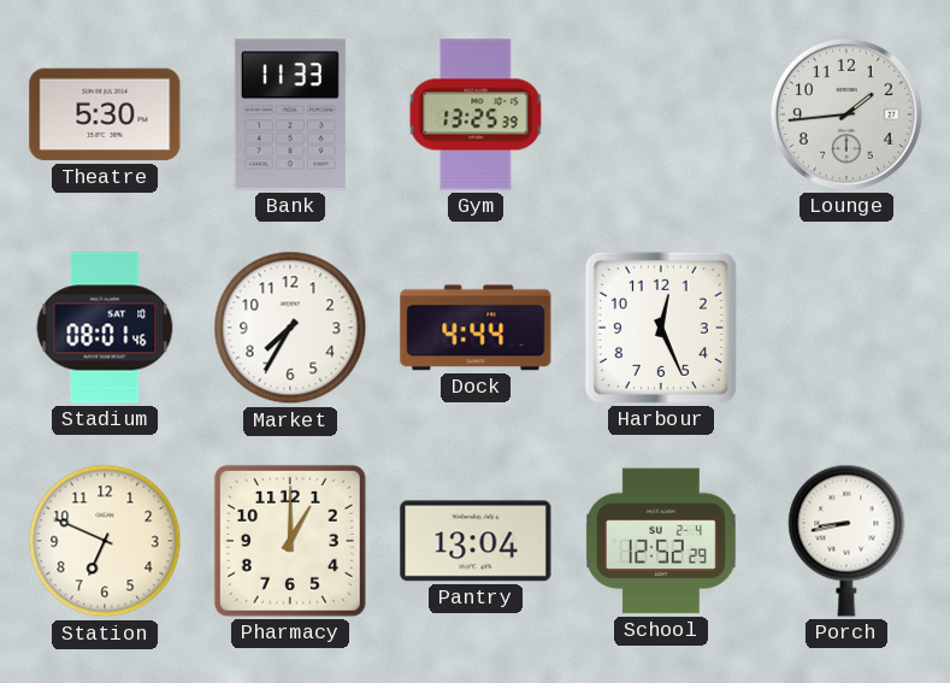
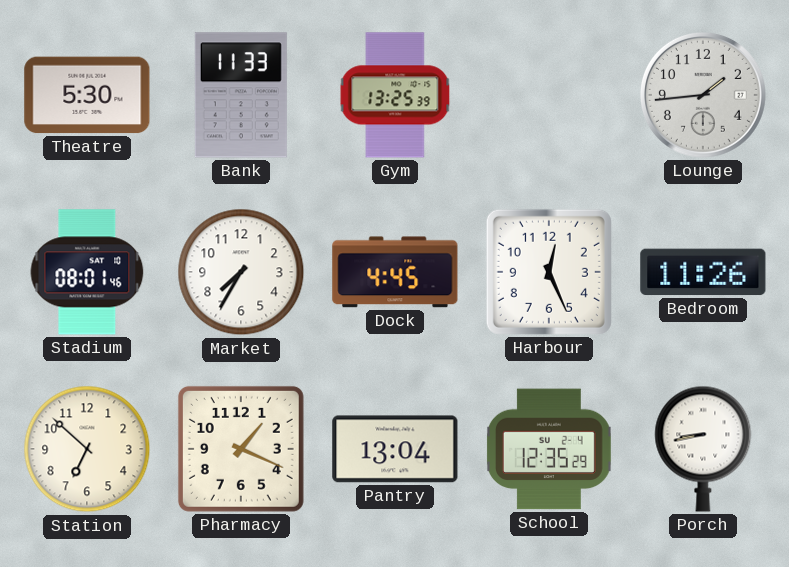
Dock: 4:44 -> 4:45 (395, 272)
Bedroom: none -> 11:26 (703, 272)
Station: 6:49 -> 6:52 (87, 449)
Pharmacy: 1:00 -> 1:19 (241, 449)
School: 12:52 -> 12:35 (549, 449)
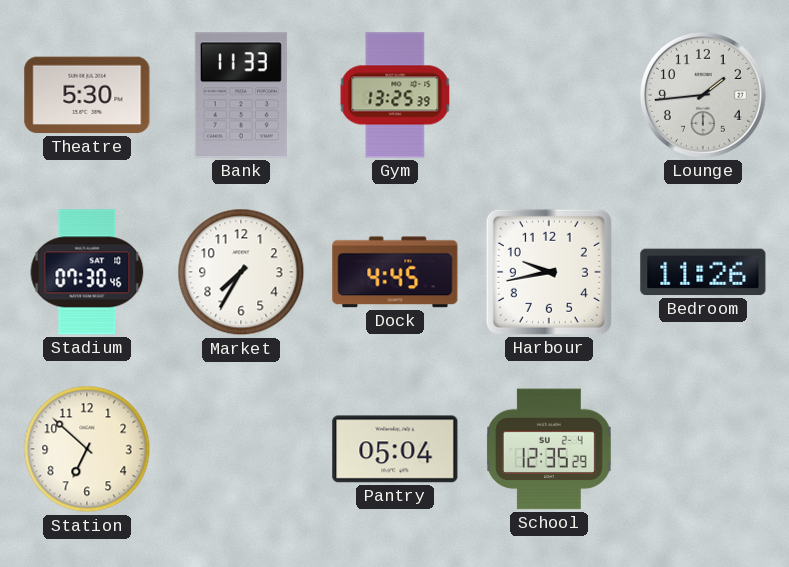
Stadium: 08:01 -> 07:30 (87, 272)
Harbour: 12:26 -> 9:43 (549, 272)
Pharmacy: 1:19 -> none (241, 449)
Pantry: 13:04 -> 05:04 (395, 449)
Porch: 8:43 -> none (703, 449)
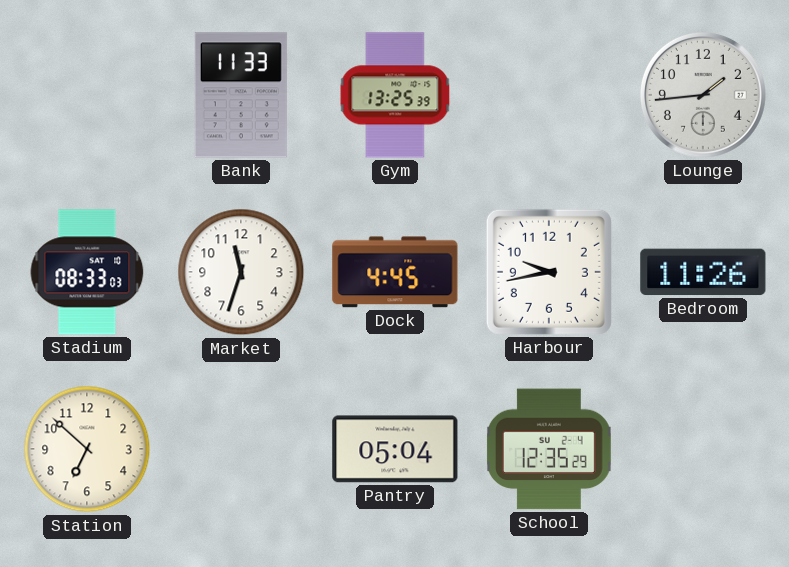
Theatre: 5:30 -> none (87, 95)
Stadium: 07:30 -> 08:33 (87, 272)
Market: 7:35 -> 11:33 (241, 272)
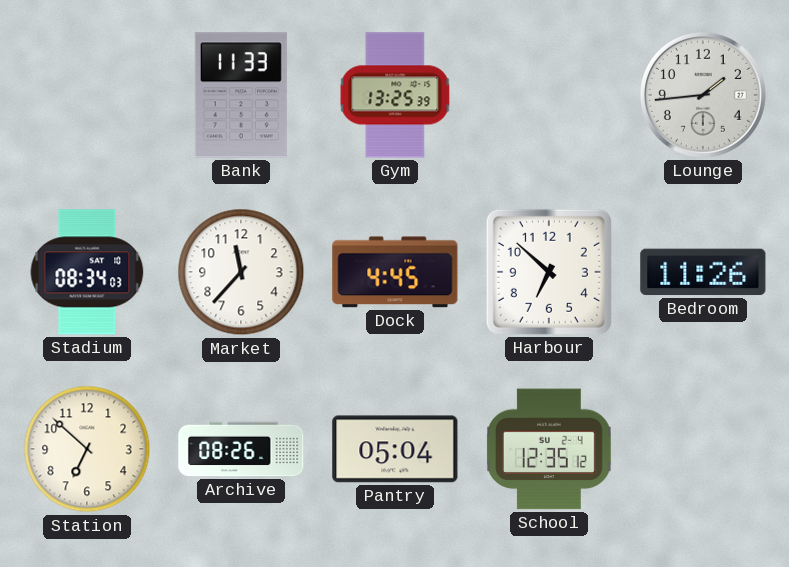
Stadium: 08:33 -> 08:34 (87, 272)
Market: 11:33 -> 11:37 (241, 272)
Harbour: 9:43 -> 6:52 (549, 272)
Archive: none -> 08:26 (241, 449)
School: 12:35:29 -> 12:35:12 (549, 449)
